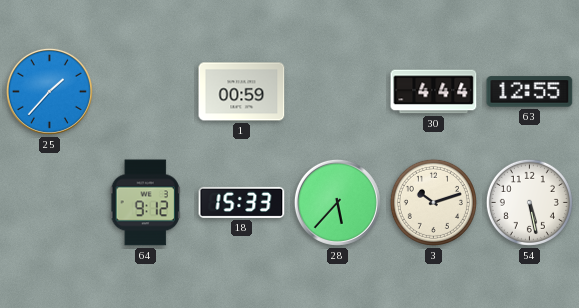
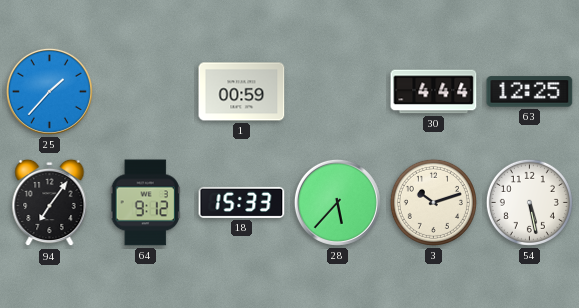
63: 12:55 -> 12:25 (530, 92)
94: none -> 7:06 (50, 203)
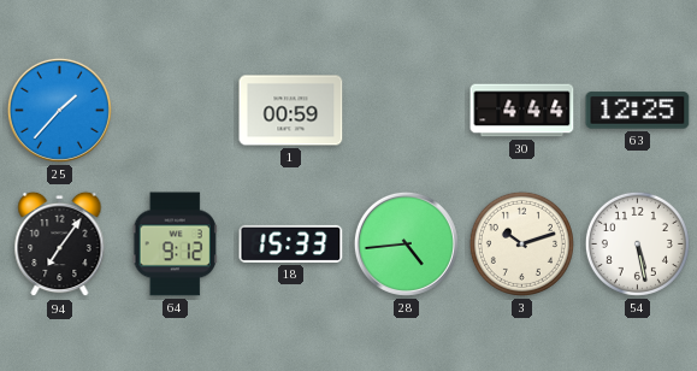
28: 5:37 -> 4:44 (406, 243)
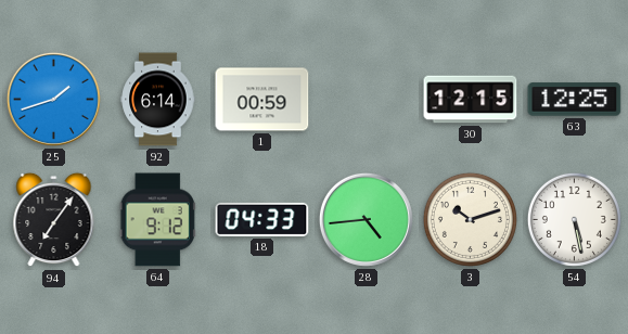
25: 1:37 -> 1:42 (53, 99)
92: none -> 6:14 (158, 100)
30: 4:44 -> 12:15 (471, 100)
18: 15:33 -> 04:33 (262, 219)
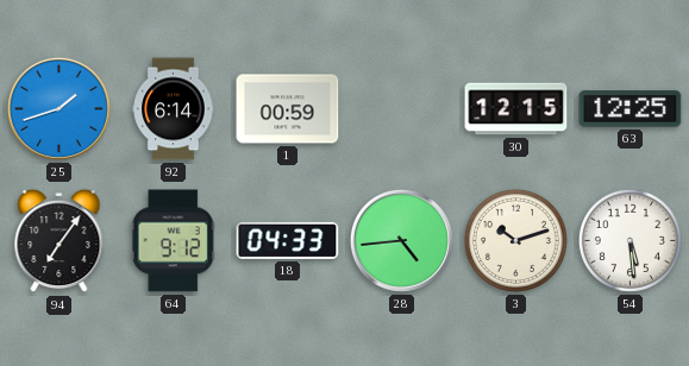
54: 5:28 -> 5:29 (630, 240)
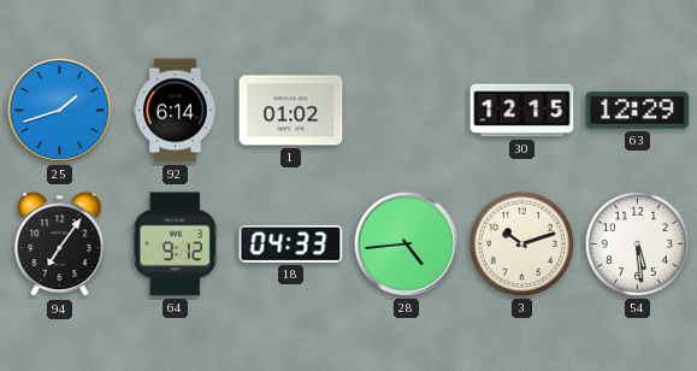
1: 00:59 -> 01:02 (291, 111)
63: 12:25 -> 12:29 (638, 111)
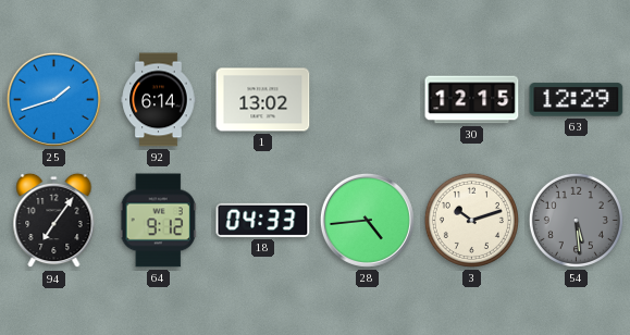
1: 01:02 -> 13:02 (263, 100)
54 dial: white -> grey (576, 220)
